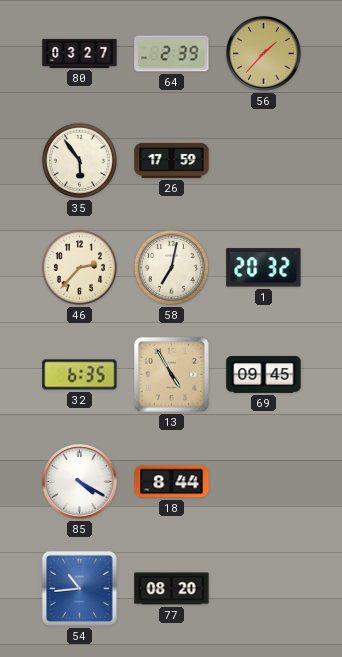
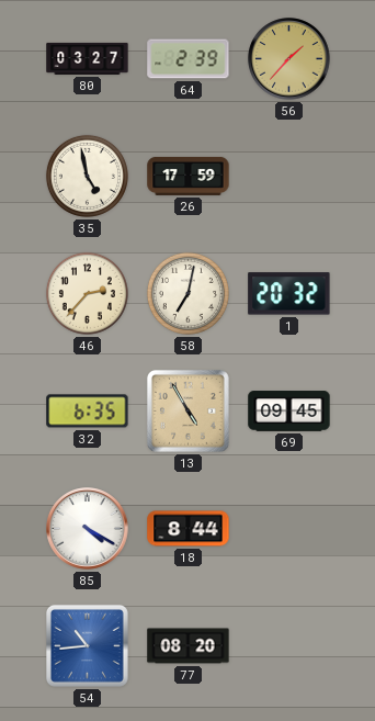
35: 5:54 -> 4:58 (87, 176)
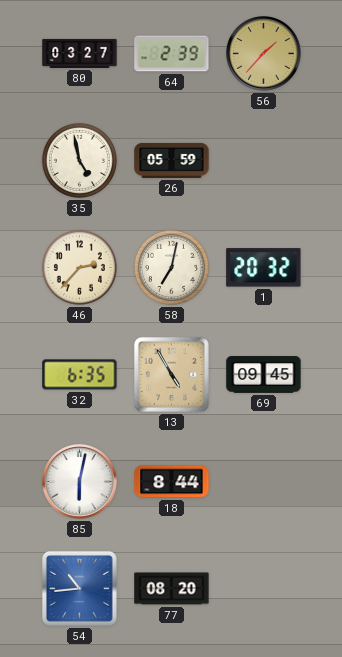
26: 17:59 -> 05:59 (172, 160)
85: 4:20 -> 6:02 (80, 482)
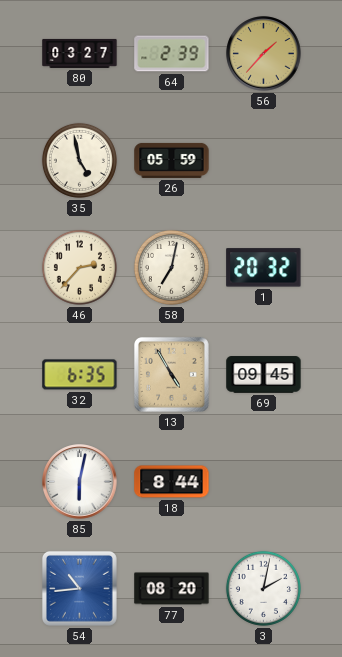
3: none -> 2:02 (263, 588)
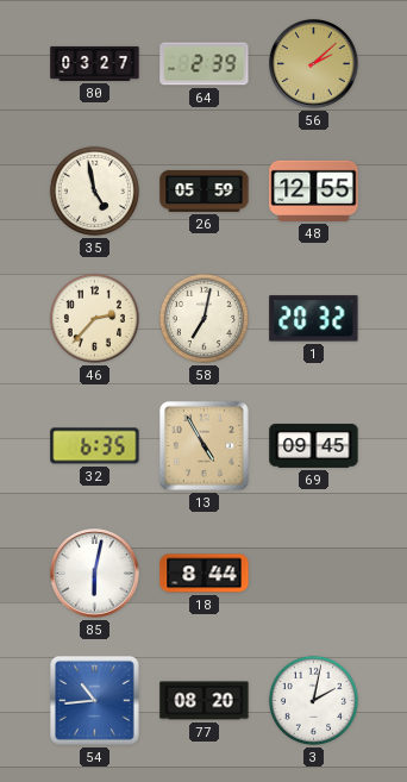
56: 1:37 -> 2:08 (314, 64)
48: none -> 12:55 (314, 190)
